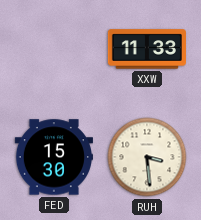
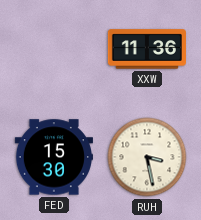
XXW: 11:33 -> 11:36 (147, 49)
RUH: 3:29 -> 3:28 (147, 157)
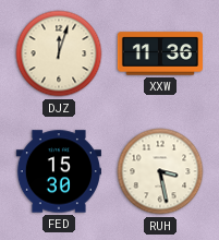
DJZ: none -> 12:03 (59, 53)
